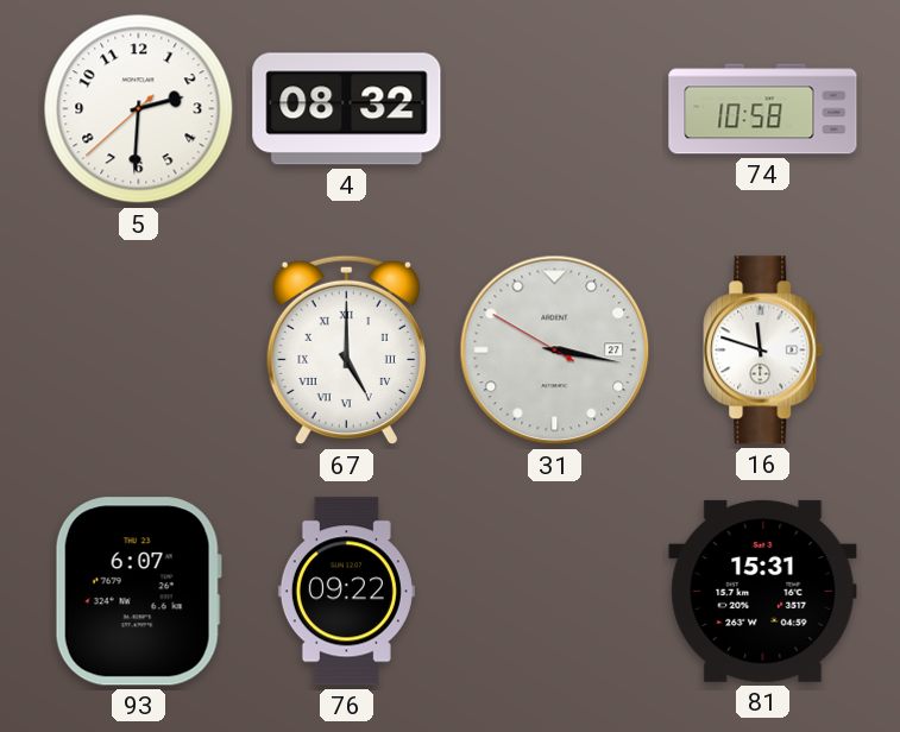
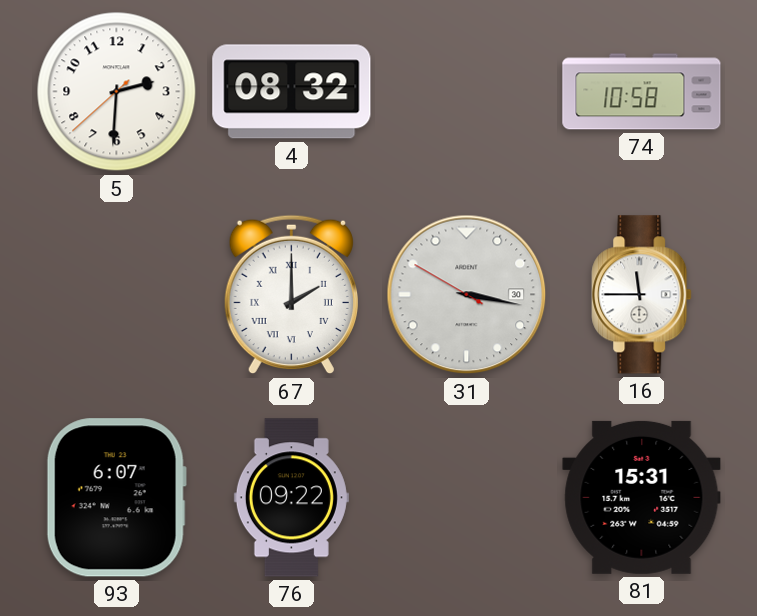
67: 5:00 -> 2:00 (291, 295)
31 date: 27 -> 30 (467, 295)
16: 11:48 -> 11:45 (642, 295)
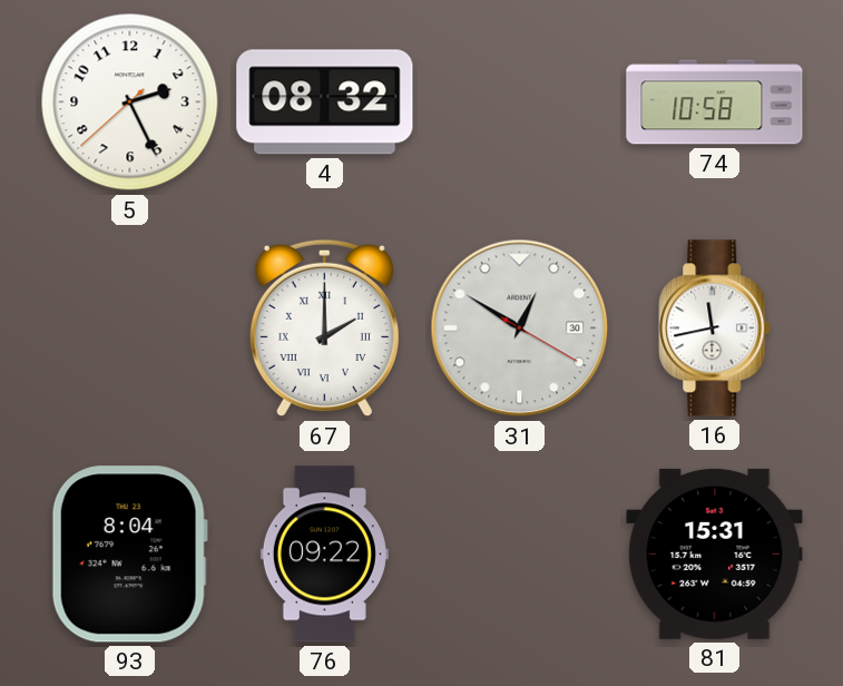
5: 2:30 -> 2:25 (130, 102)
31: 3:16 -> 12:50 (520, 329)
16: 11:45 -> 11:43 (715, 329)
93: 6:07 -> 8:04 (129, 555)
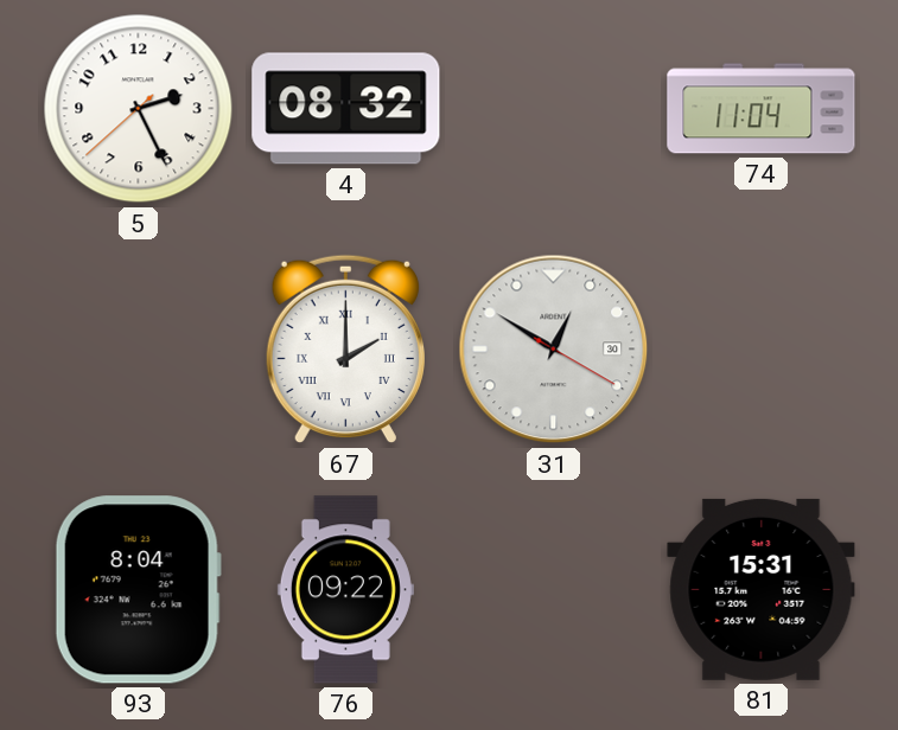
74: 10:58 -> 11:04 (762, 109)
16: 11:43 -> none (715, 329)
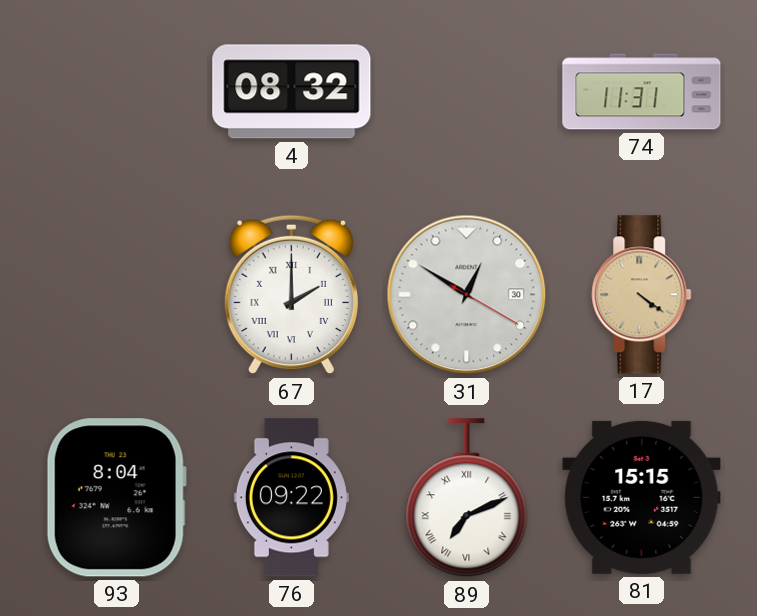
5: 2:25 -> none (139, 109)
74: 11:04 -> 11:31 (642, 92)
17: none -> 4:21 (642, 295)
89: none -> 7:11 (467, 498)
81: 15:31 -> 15:15 (642, 497)
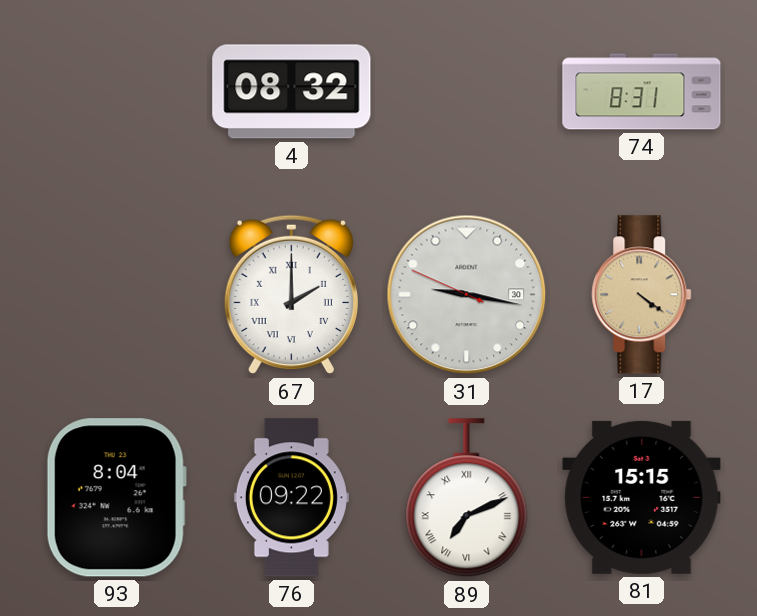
74: 11:31 -> 8:31 (642, 92)
31: 12:50 -> 9:16 (467, 295)
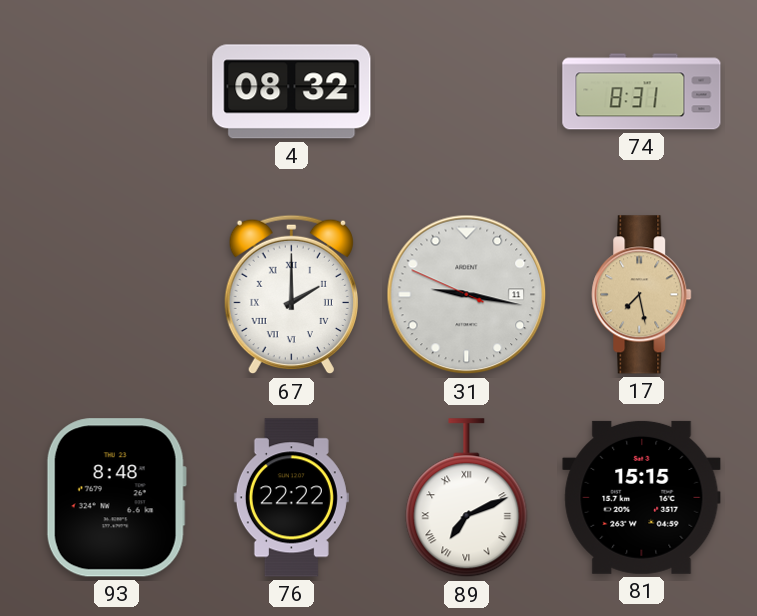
31 date: 30 -> 11 (467, 295)
17: 4:21 -> 7:28 (642, 295)
93: 8:04 -> 8:48 (116, 498)
76: 09:22 -> 22:22 (291, 498)
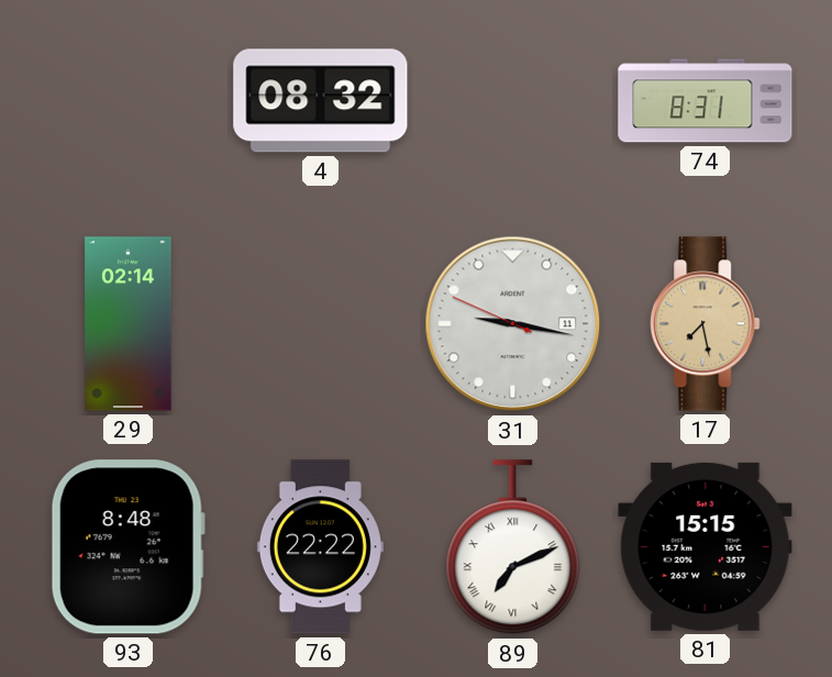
29: none -> 02:14 (129, 324)
67: 2:00 -> none (291, 295)
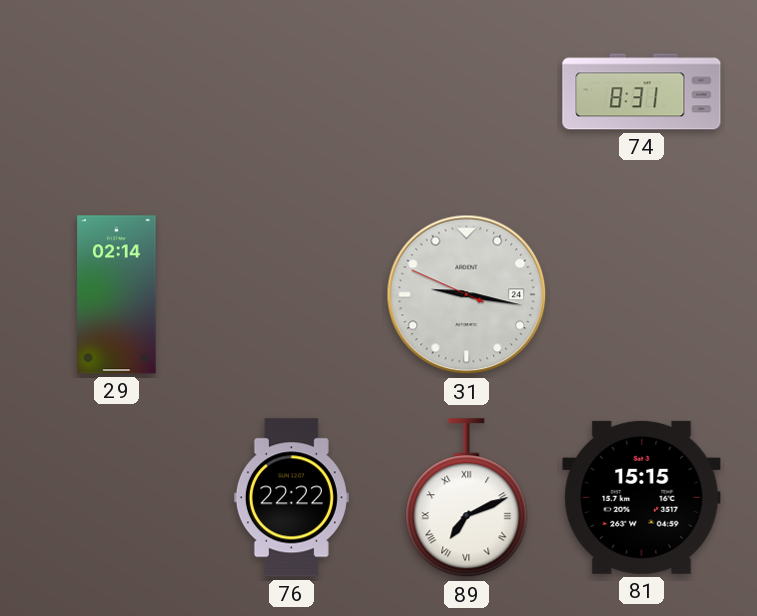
4: 08:32 -> none (321, 101)
31 date: 11 -> 24 (467, 295)
17: 7:28 -> none (706, 324)
93: 8:48 -> none (127, 547)
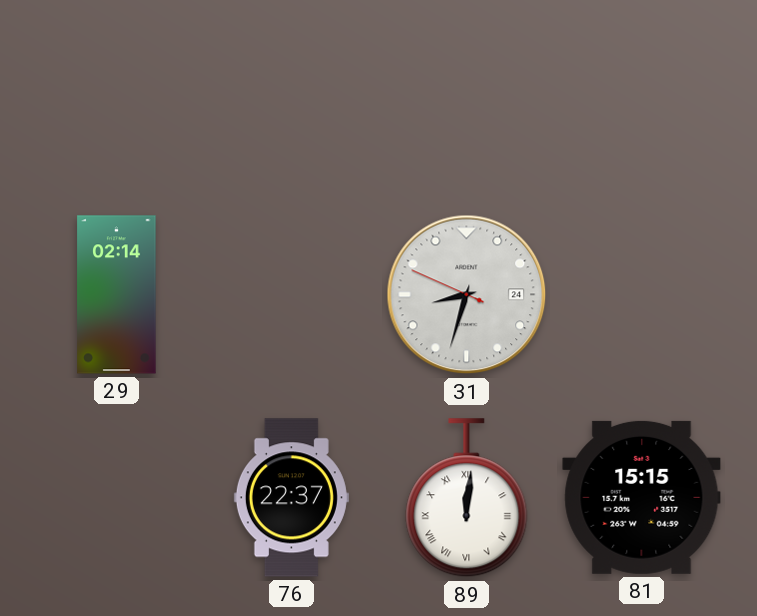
74: 8:31 -> none (642, 92)
31: 9:16 -> 8:32 (467, 295)
76: 22:22 -> 22:37 (291, 498)
89: 7:11 -> 12:01 (467, 498)
